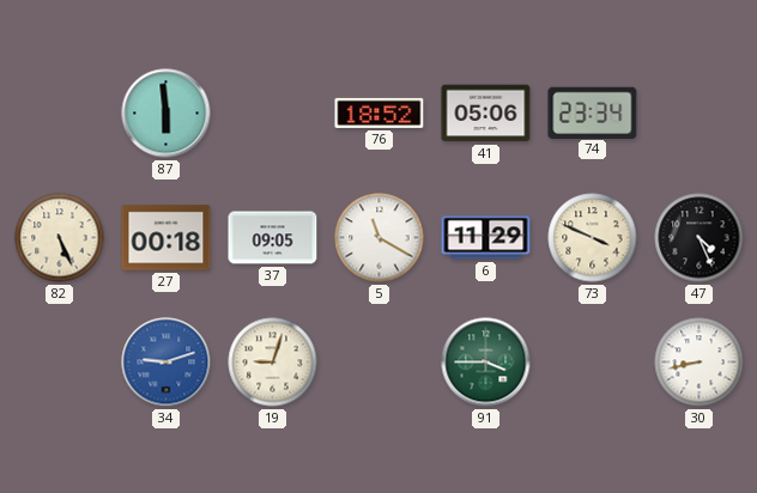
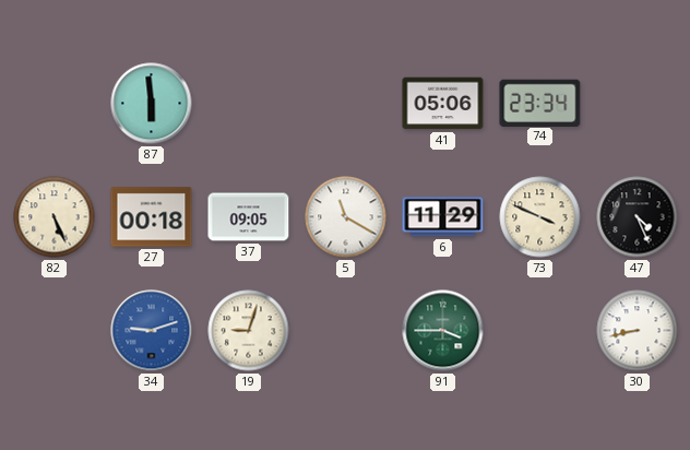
76: 18:52 -> none (380, 112)
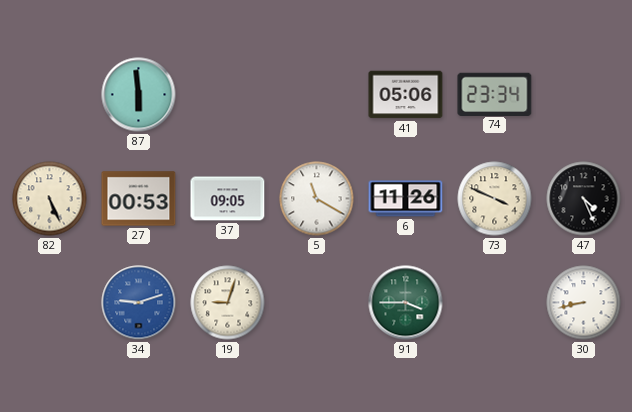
27: 00:18 -> 00:53 (139, 199)
6: 11:29 -> 11:26 (406, 199)
